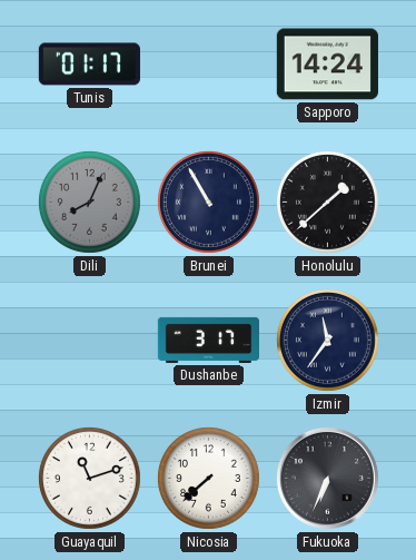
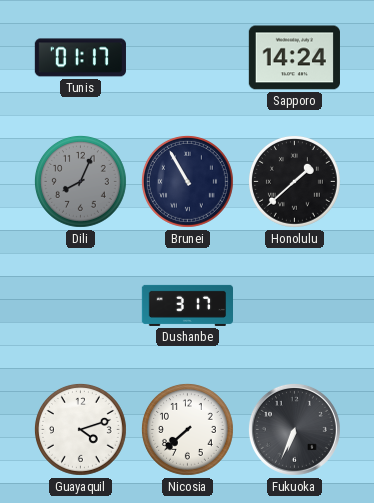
Izmir: 11:36 -> none (327, 340)
Guayaquil: 11:12 -> 4:12 (80, 429)
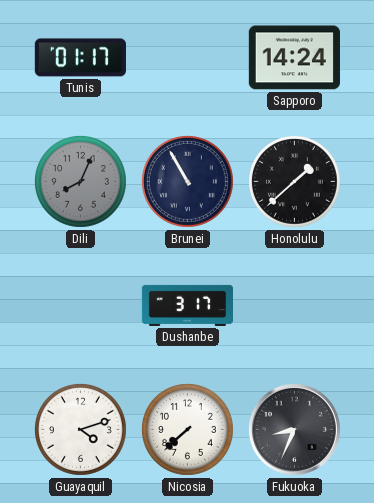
Fukuoka: 6:34 -> 8:34 (294, 429)
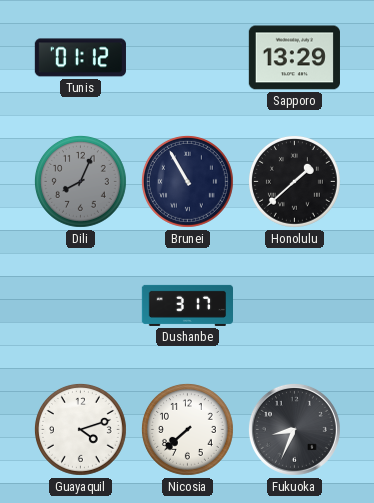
Tunis: 01:17 -> 01:12 (80, 58)
Sapporo: 14:24 -> 13:29 (294, 58)
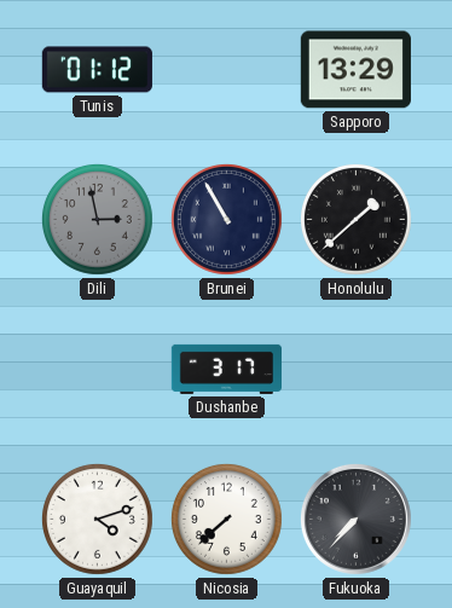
Dili: 8:04 -> 2:58 (97, 219)
Fukuoka: 8:34 -> 7:37 (355, 519)
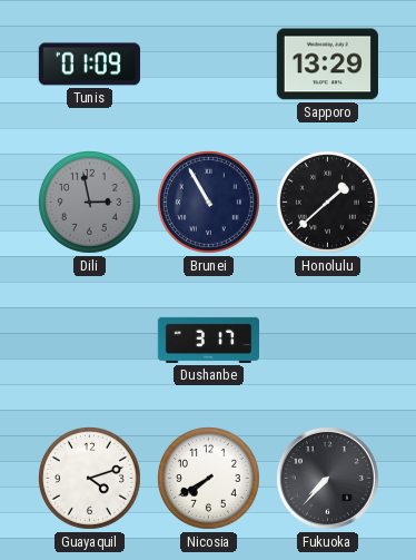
Tunis: 01:12 -> 01:09 (89, 65)
Nicosia: 7:38 -> 7:40 (208, 478)
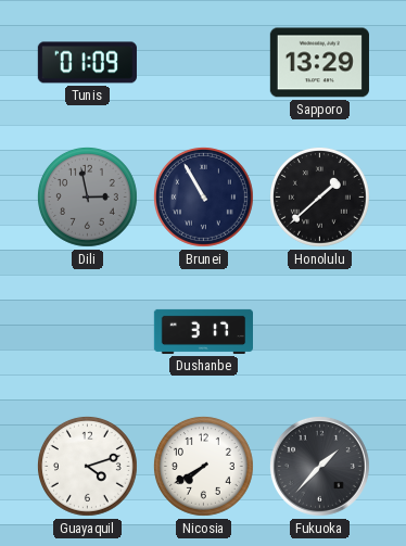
Fukuoka: 7:37 -> 1:37 (319, 466)
